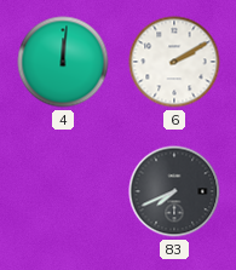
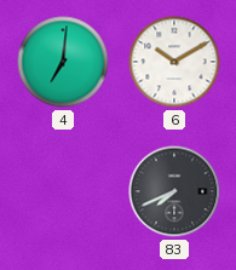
4: 12:01 -> 7:01 (63, 62)
6: 2:10 -> 10:10 (174, 62)
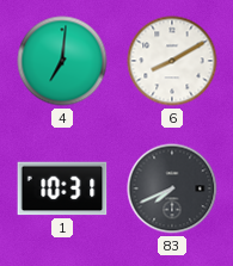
6: 10:10 -> 8:10 (172, 61)
1: none -> 10:31 (62, 188)
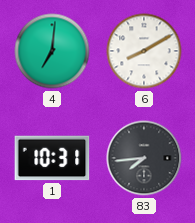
83: 7:41 -> 7:44 (144, 158)
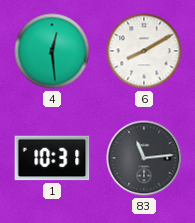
4: 7:01 -> 12:29 (52, 51)
83: 7:44 -> 11:14 (144, 158)
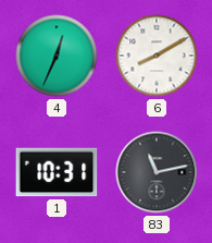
4: 12:29 -> 12:34 (57, 56)
83: 11:14 -> 11:13 (157, 172)
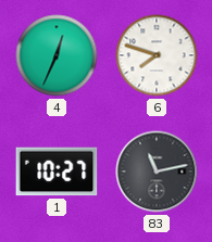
6: 8:10 -> 7:48 (157, 55)
1: 10:31 -> 10:27 (57, 171)
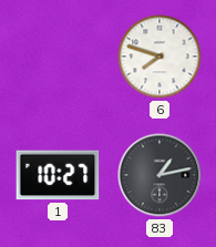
4: 12:34 -> none (57, 55)
83: 11:13 -> 1:13 (160, 175)
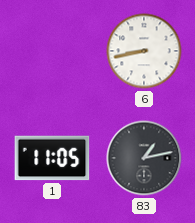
6: 7:48 -> 8:43 (144, 51)
1: 10:27 -> 11:05 (52, 158)
